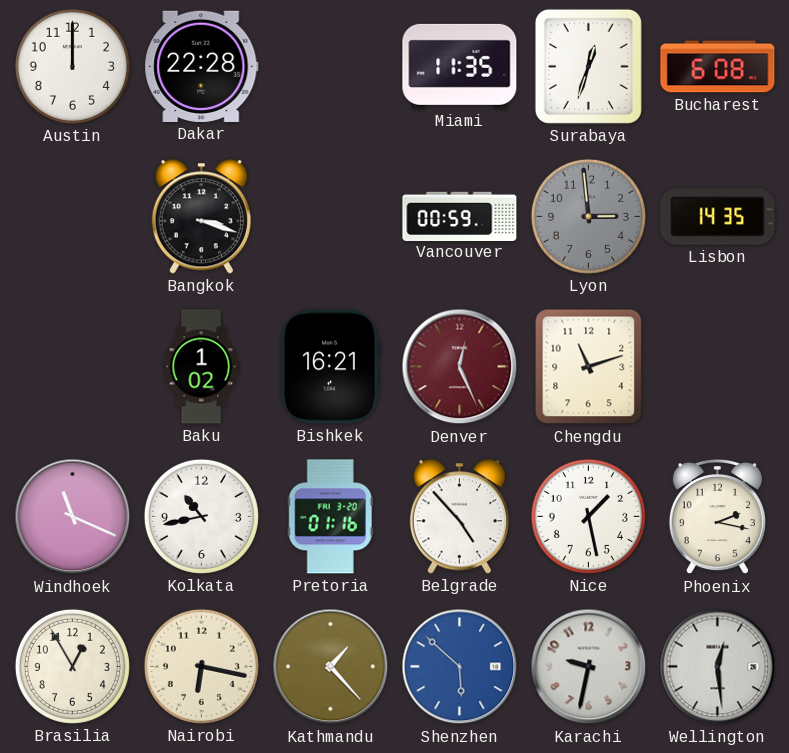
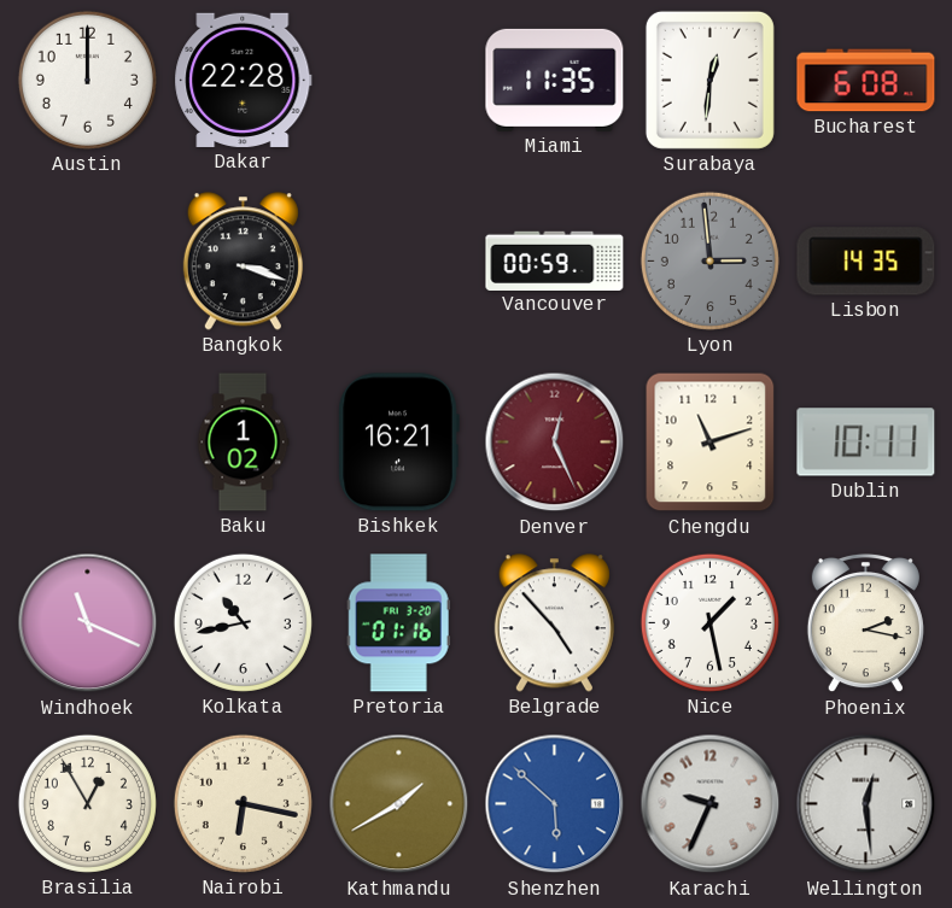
Surabaya: 12:33 -> 12:31 (709, 80)
Dublin: none -> 10:11 (866, 443)
Kathmandu: 1:23 -> 1:40 (399, 804)
Karachi: 9:32 -> 9:34 (711, 804)
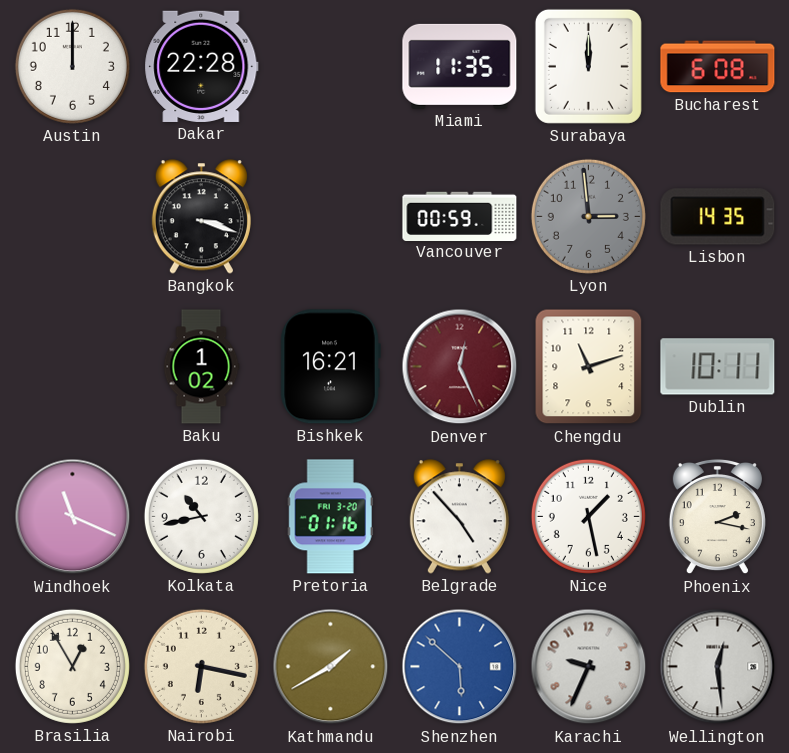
Surabaya: 12:31 -> 12:00 (588, 66)
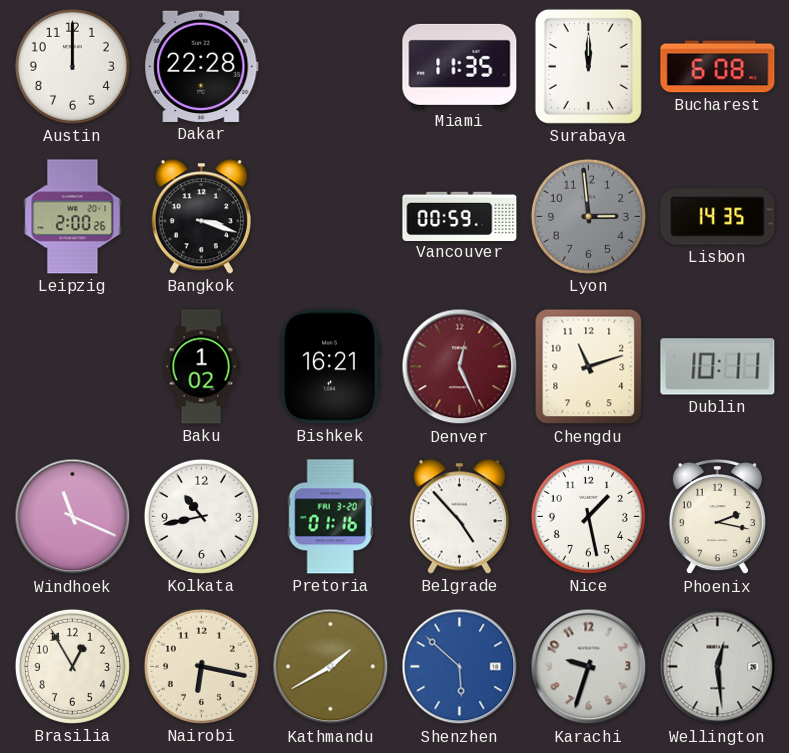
Leipzig: none -> 2:00 (73, 217)
Karachi: 9:34 -> 9:33 (589, 667)
